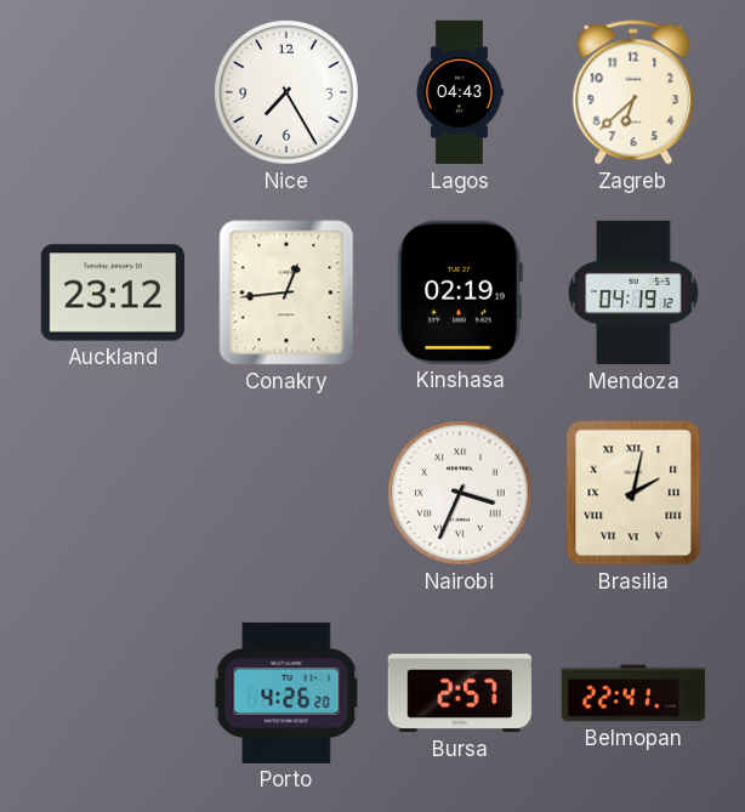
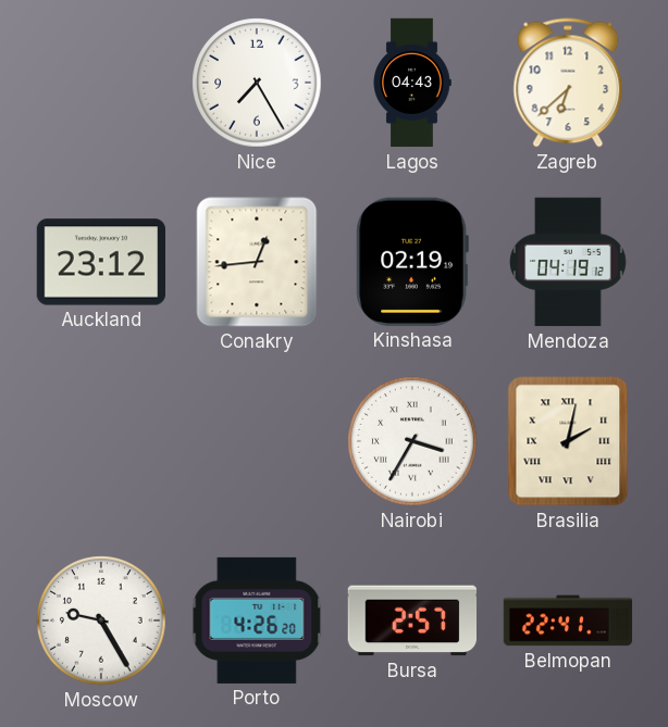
Nairobi: 3:34 -> 3:35 (412, 441)
Moscow: none -> 9:25 (101, 621)
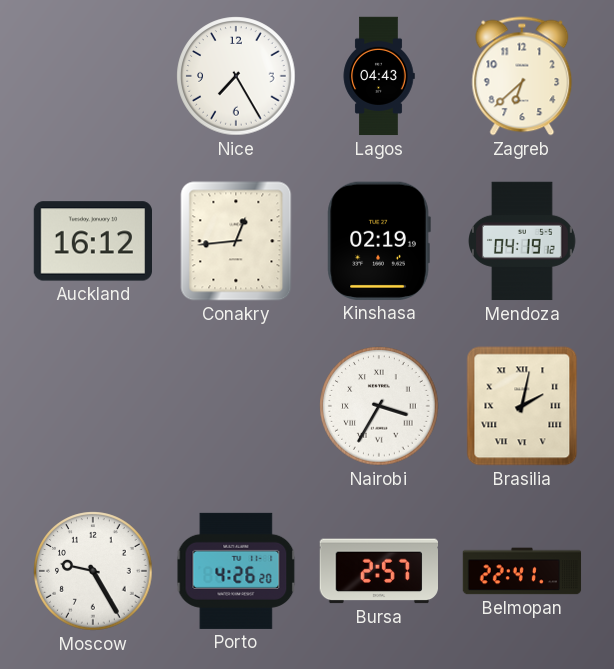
Auckland: 23:12 -> 16:12 (92, 241)
